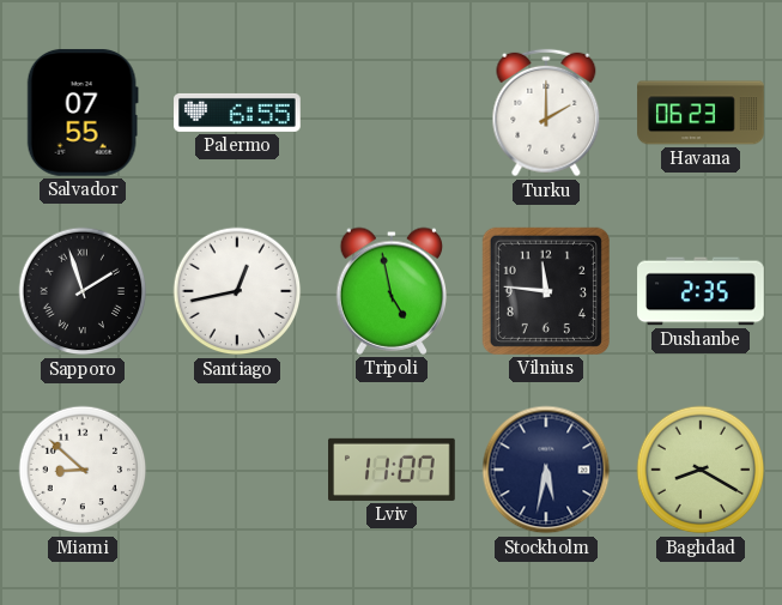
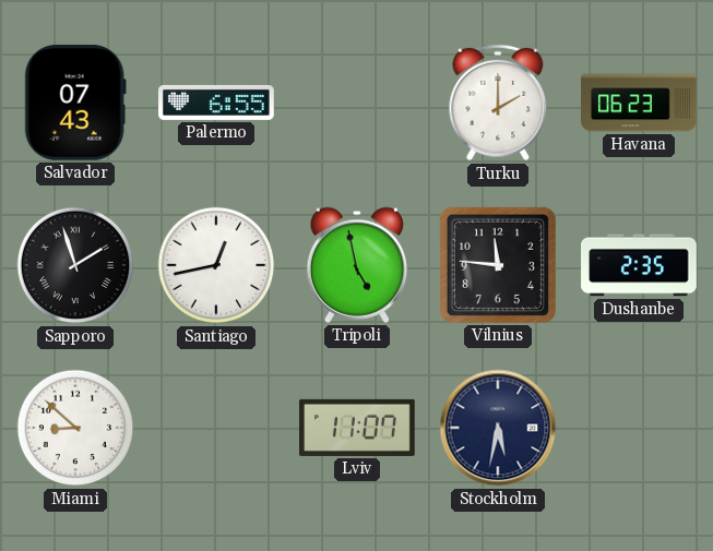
Salvador: 07:55 -> 07:43 (75, 103)
Baghdad: 8:20 -> none (701, 470)
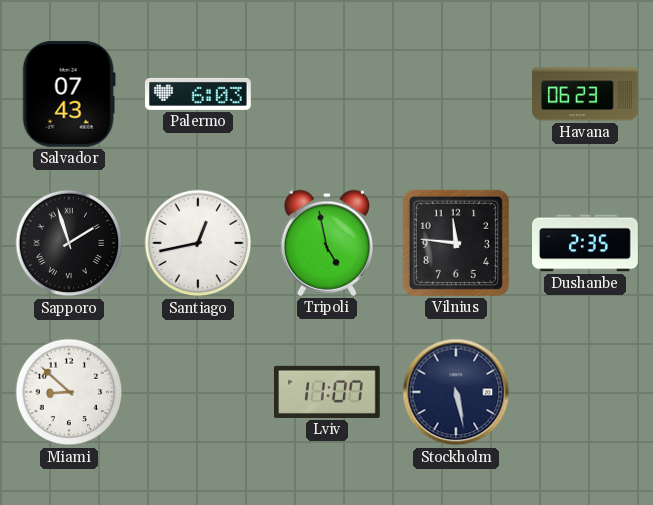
Palermo: 6:55 -> 6:03 (198, 94)
Turku: 2:00 -> none (498, 103)
Stockholm: 5:32 -> 5:28 (456, 392)
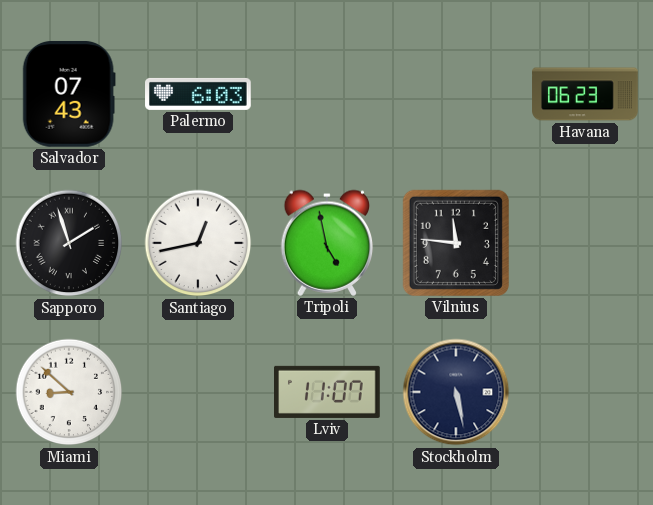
Dushanbe: 2:35 -> none (585, 243)
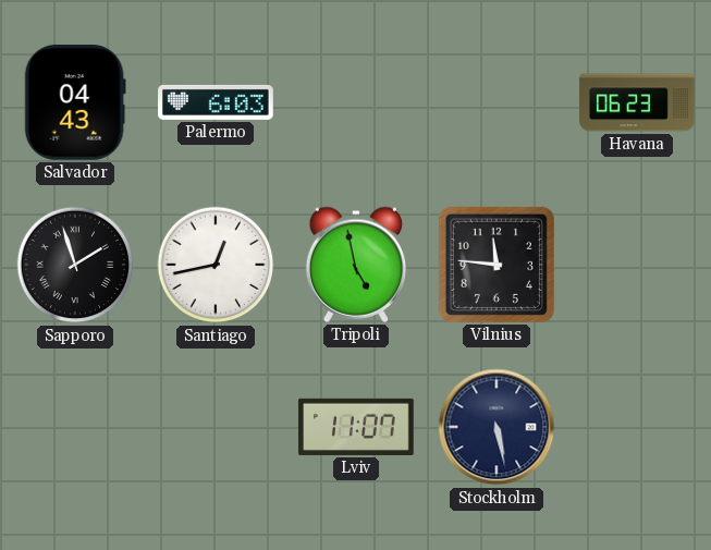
Salvador: 07:43 -> 04:43 (75, 102)
Miami: 8:52 -> none (69, 392)
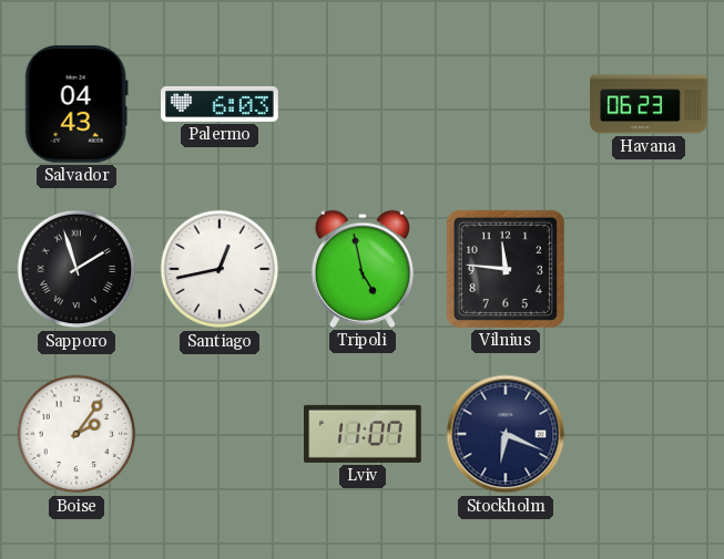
Boise: none -> 2:06 (77, 434)
Stockholm: 5:28 -> 6:19 (506, 434)
